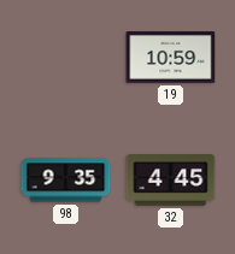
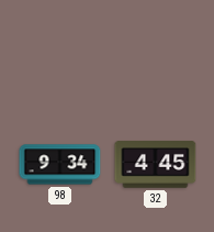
19: 10:59 -> none (171, 58)
98: 9:35 -> 9:34 (60, 165)
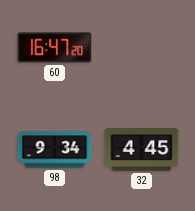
60: none -> 16:47 (55, 48)
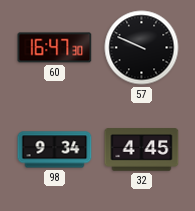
60: 16:47:20 -> 16:47:30 (55, 48)
57: none -> 9:49 (142, 48)
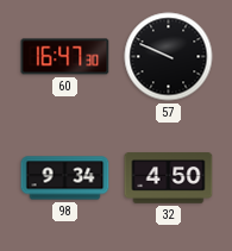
32: 4:45 -> 4:50 (169, 178)
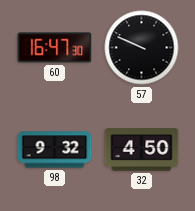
98: 9:34 -> 9:32 (55, 150)
